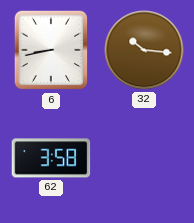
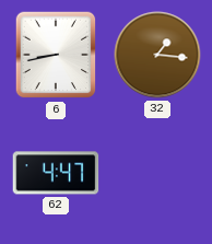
32: 10:16 -> 1:16 (157, 55)
62: 3:58 -> 4:47 (56, 173)
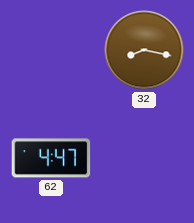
6: 8:43 -> none (56, 55)
32: 1:16 -> 8:17 (144, 50)
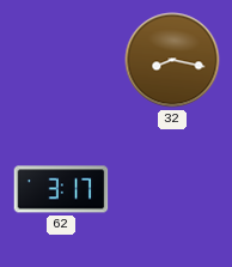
62: 4:47 -> 3:17 (61, 189)
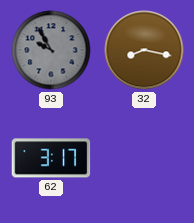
93: none -> 9:55 (51, 50)
